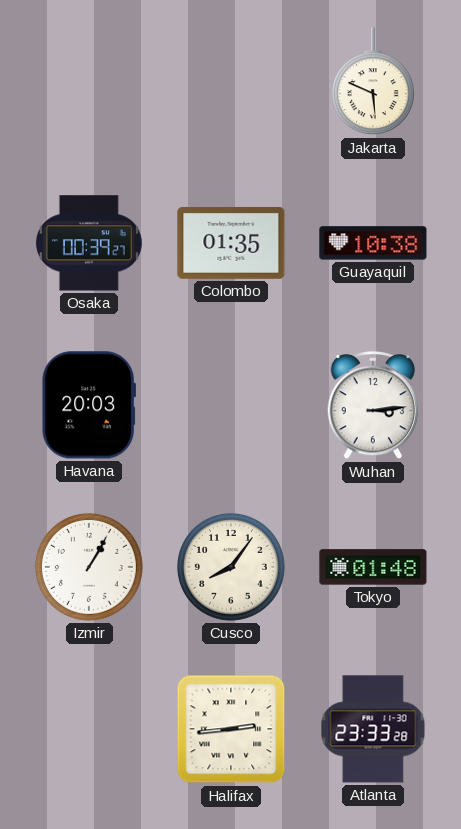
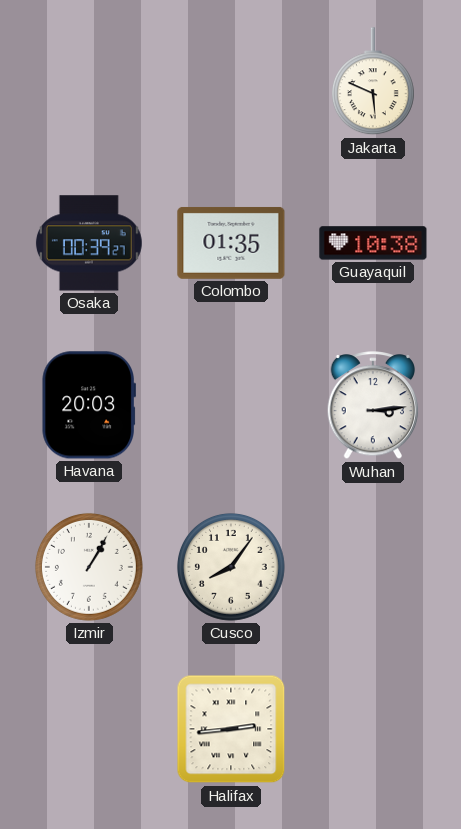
Tokyo: 01:48 -> none (373, 567)
Atlanta: 23:33 -> none (373, 729)
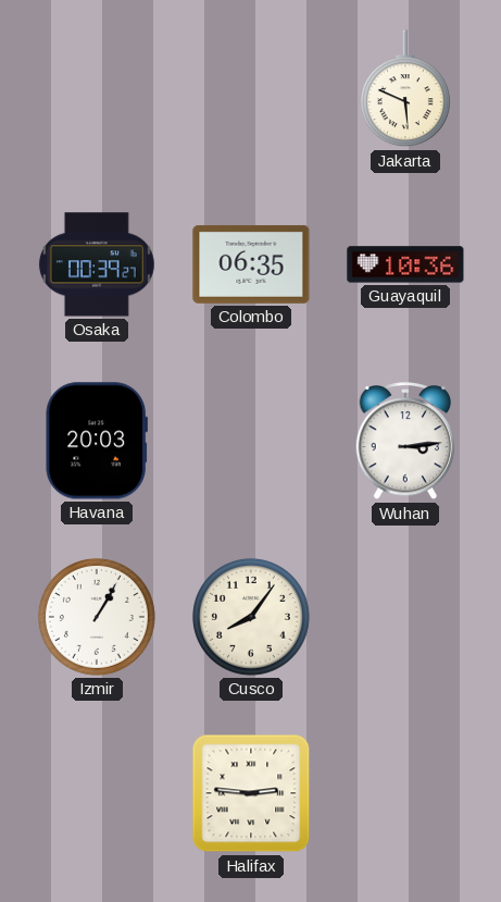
Colombo: 01:35 -> 06:35 (251, 264)
Guayaquil: 10:38 -> 10:36 (405, 264)
Halifax: 2:44 -> 2:46 (251, 793)
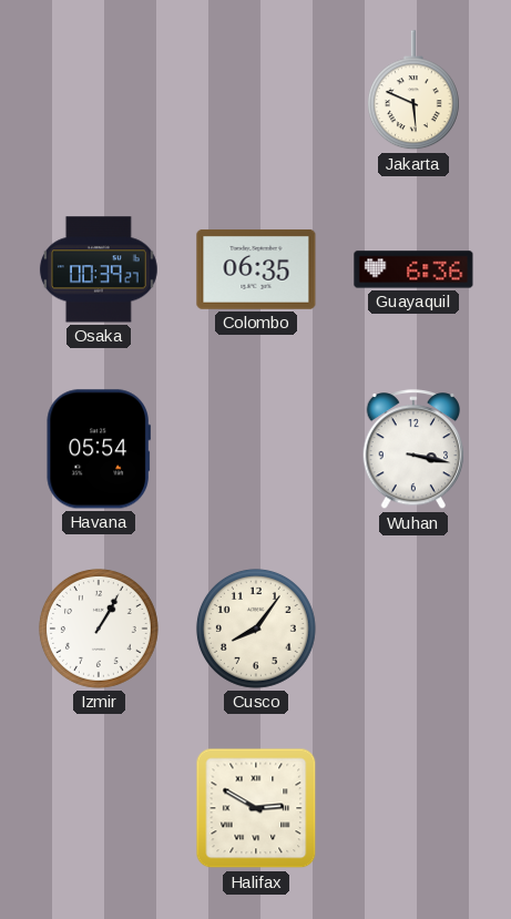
Guayaquil: 10:36 -> 6:36 (413, 269)
Havana: 20:03 -> 05:54 (99, 449)
Wuhan: 3:14 -> 3:17 (413, 450)
Halifax: 2:46 -> 2:50 (256, 808)
